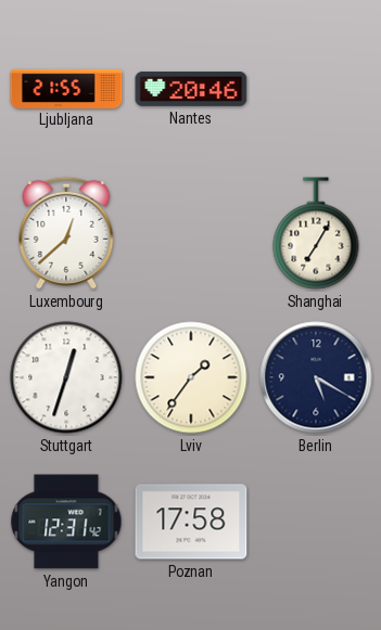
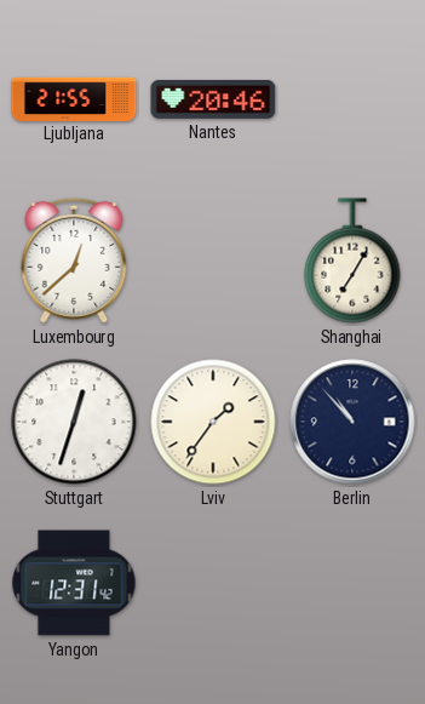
Berlin: 5:20 -> 10:53 (352, 422)
Poznan: 17:58 -> none (191, 522)
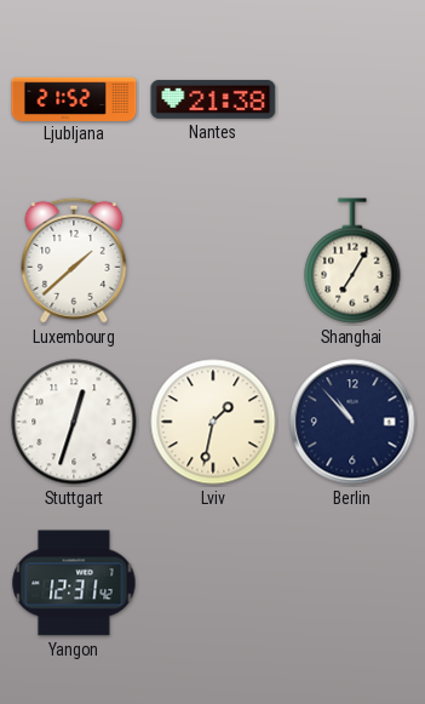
Ljubljana: 21:55 -> 21:52 (74, 98)
Nantes: 20:46 -> 21:38 (213, 99)
Luxembourg: 12:38 -> 1:38 (74, 261)
Lviv: 1:36 -> 1:32 (213, 422)
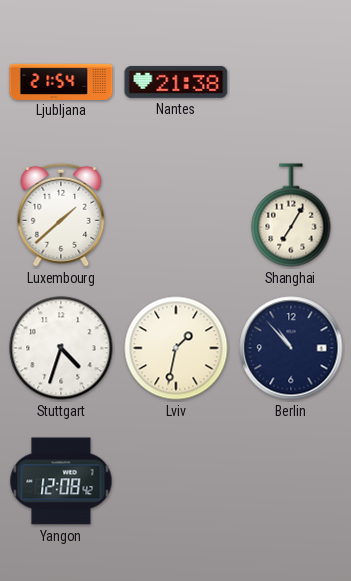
Ljubljana: 21:52 -> 21:54 (61, 81)
Stuttgart: 12:33 -> 4:33 (61, 348)
Yangon: 12:31 -> 12:08 (61, 481)
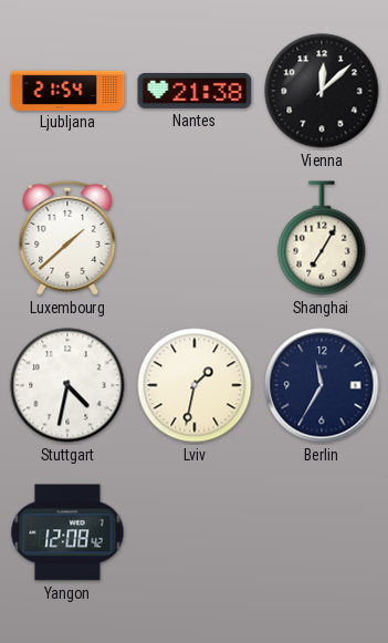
Vienna: none -> 12:08 (322, 91)
Stuttgart: 4:33 -> 4:32 (67, 385)
Berlin: 10:53 -> 11:35 (322, 385)
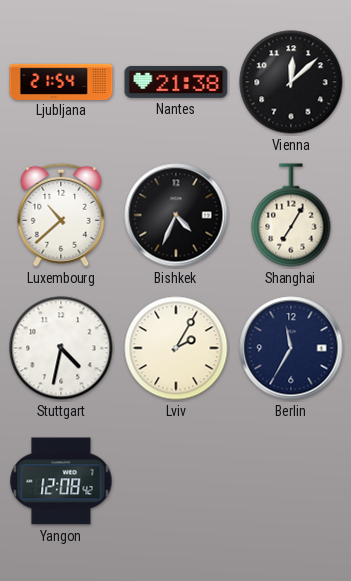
Luxembourg: 1:38 -> 10:38 (61, 215)
Bishkek: none -> 4:34 (176, 215)
Lviv: 1:32 -> 2:05 (176, 348)
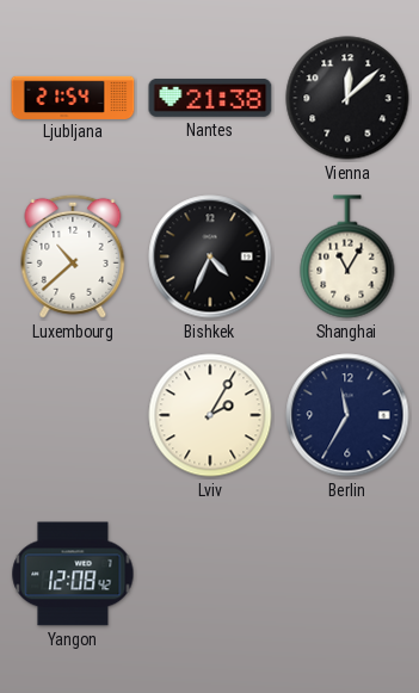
Shanghai: 7:05 -> 11:05 (347, 256)
Stuttgart: 4:32 -> none (61, 348)
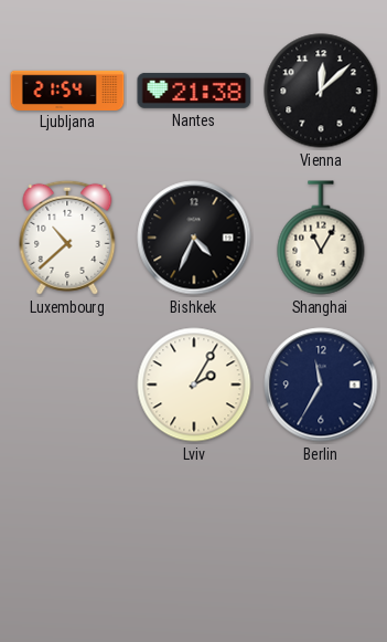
Yangon: 12:08 -> none (73, 574)
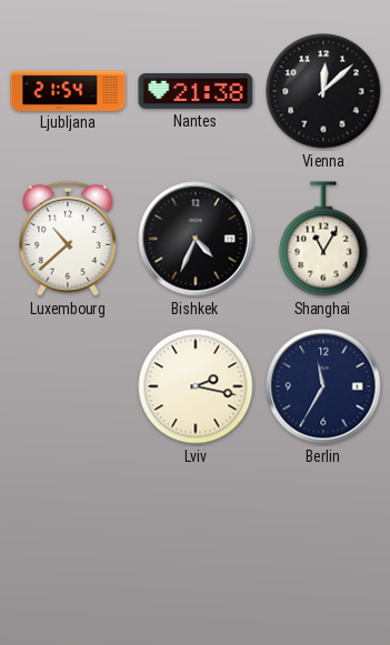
Lviv: 2:05 -> 2:17 (196, 386)
